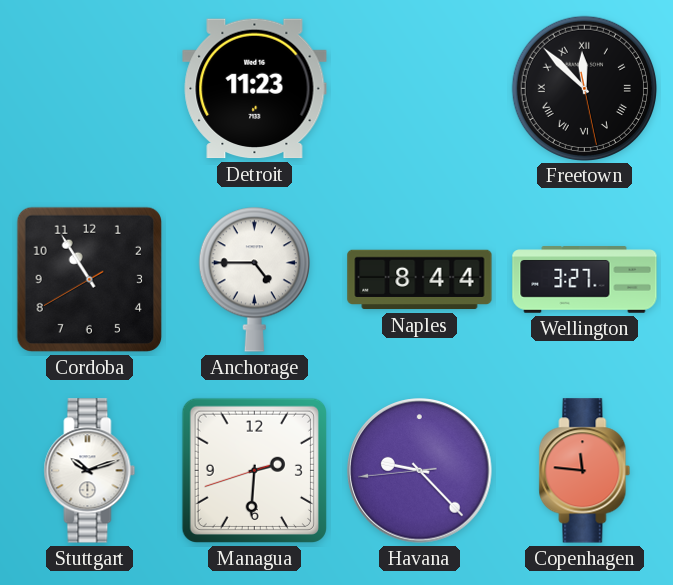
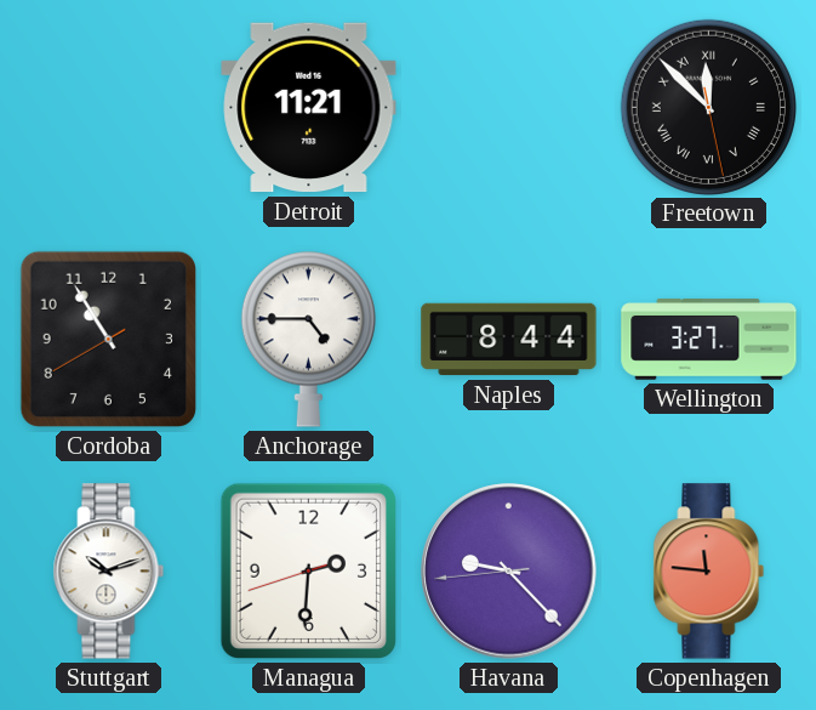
Detroit: 11:23 -> 11:21 (309, 108)
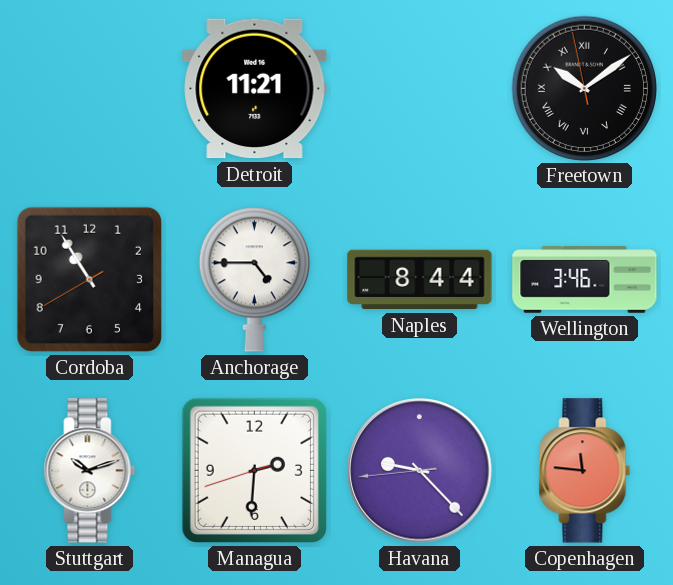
Freetown: 11:52 -> 10:08 (584, 88)
Wellington: 3:27 -> 3:46 (585, 280)
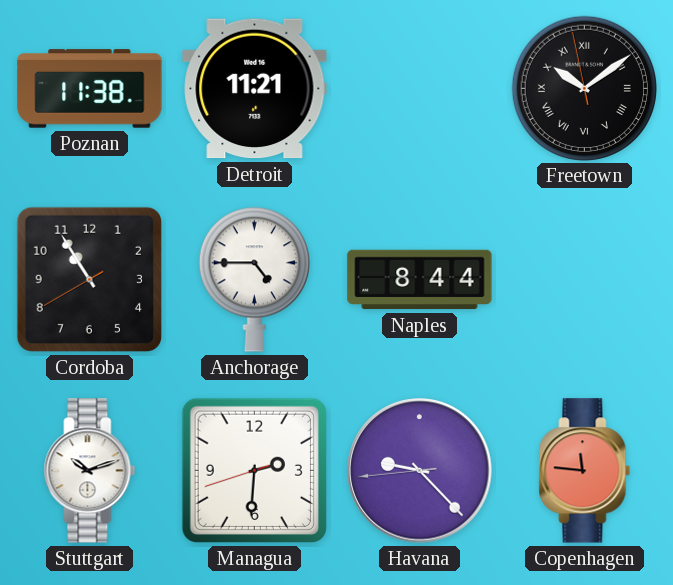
Poznan: none -> 11:38 (90, 89)
Wellington: 3:46 -> none (585, 280)
